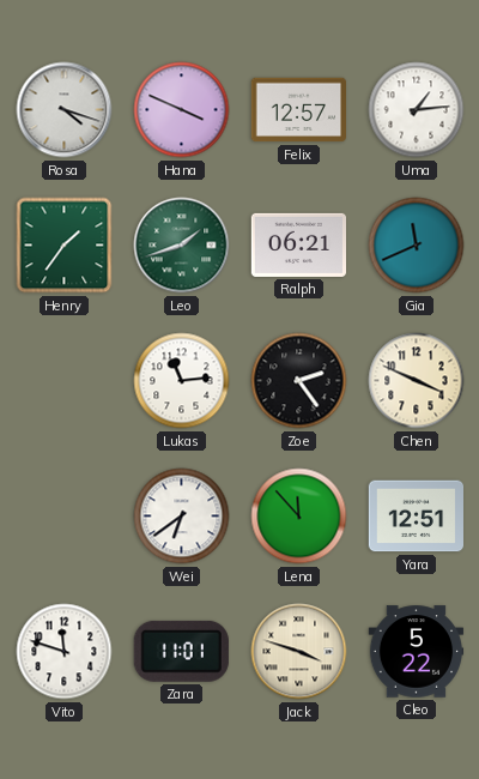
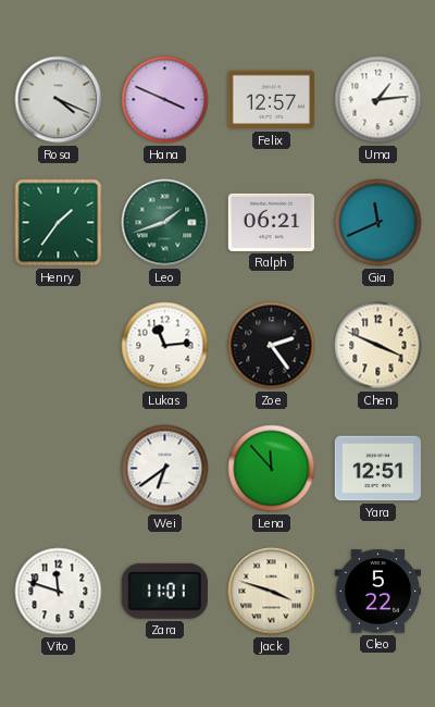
Rosa: 4:18 -> 4:19 (59, 100)
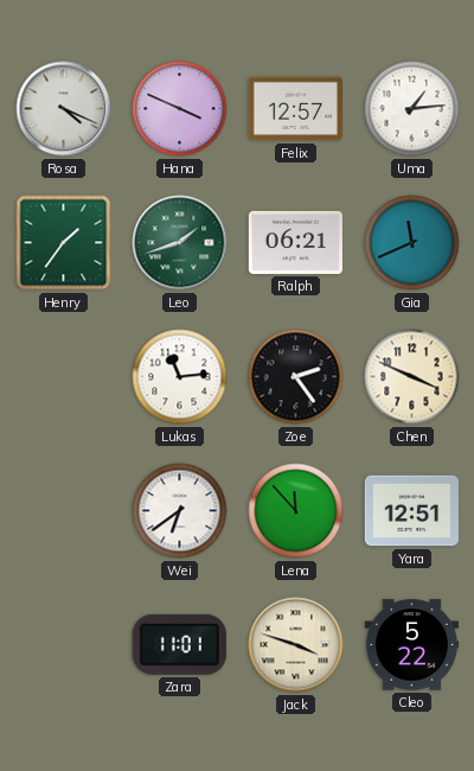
Vito: 11:48 -> none (59, 592)
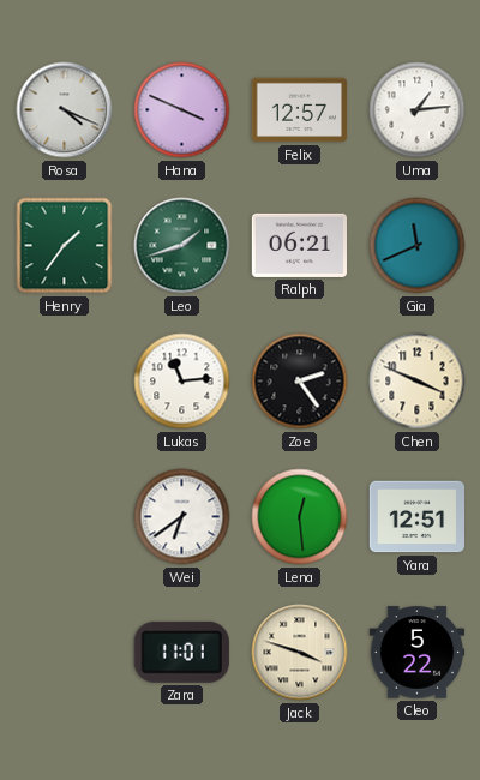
Lena: 11:53 -> 12:29 (300, 517)
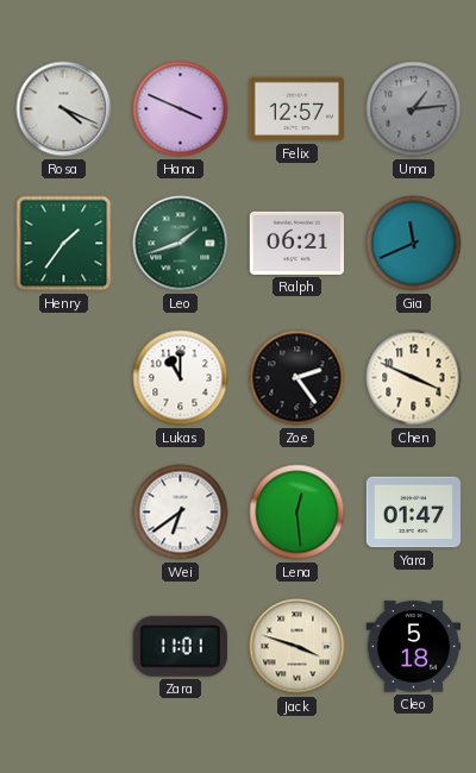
Uma dial: white -> grey (414, 109)
Lukas: 11:14 -> 11:00 (181, 378)
Yara: 12:51 -> 01:47 (413, 513)
Cleo: 5:22 -> 5:18 (414, 647)
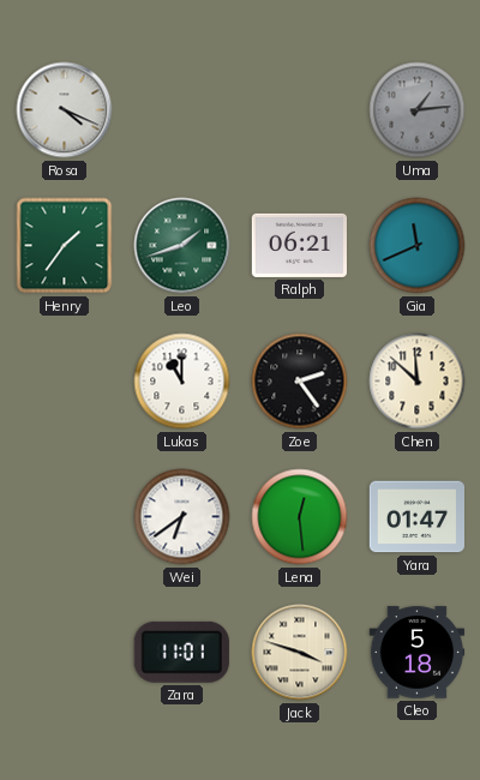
Hana: 3:49 -> none (181, 109)
Felix: 12:57 -> none (296, 109)
Chen: 3:49 -> 11:52 (418, 382)
